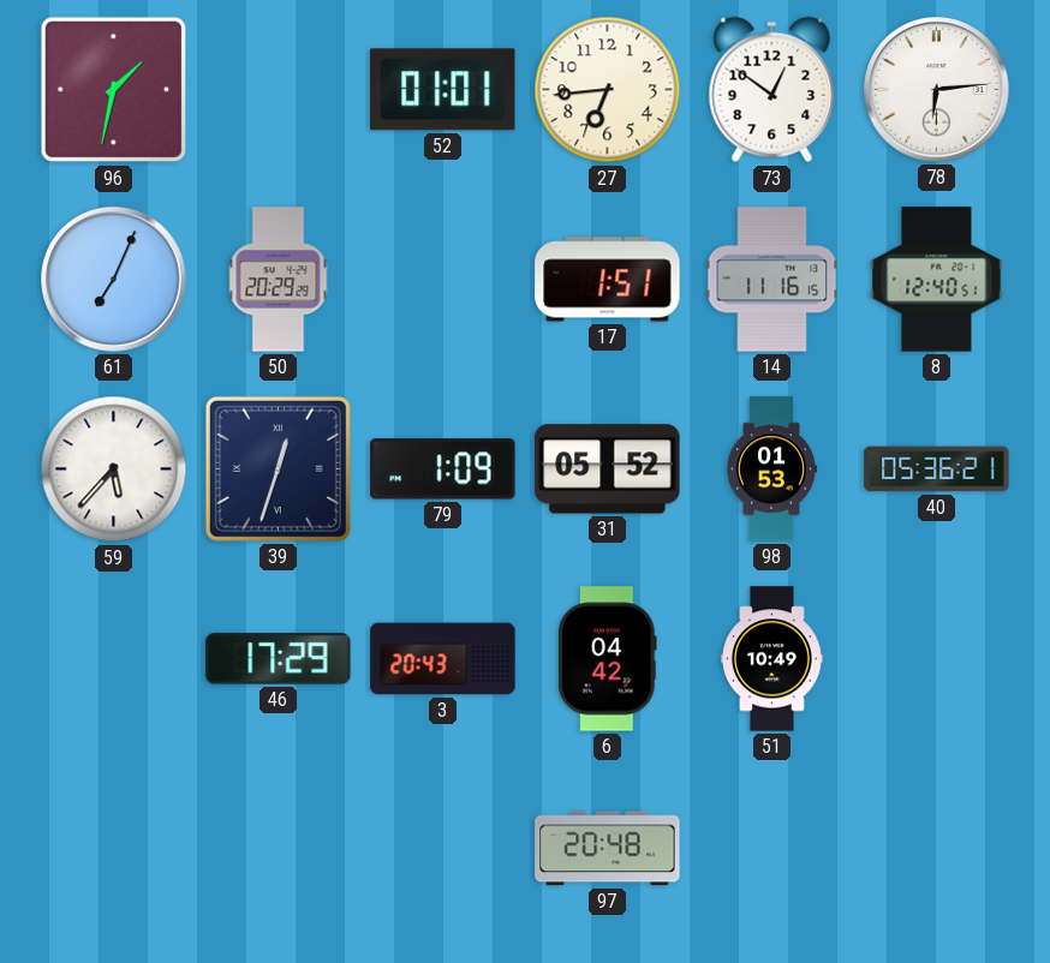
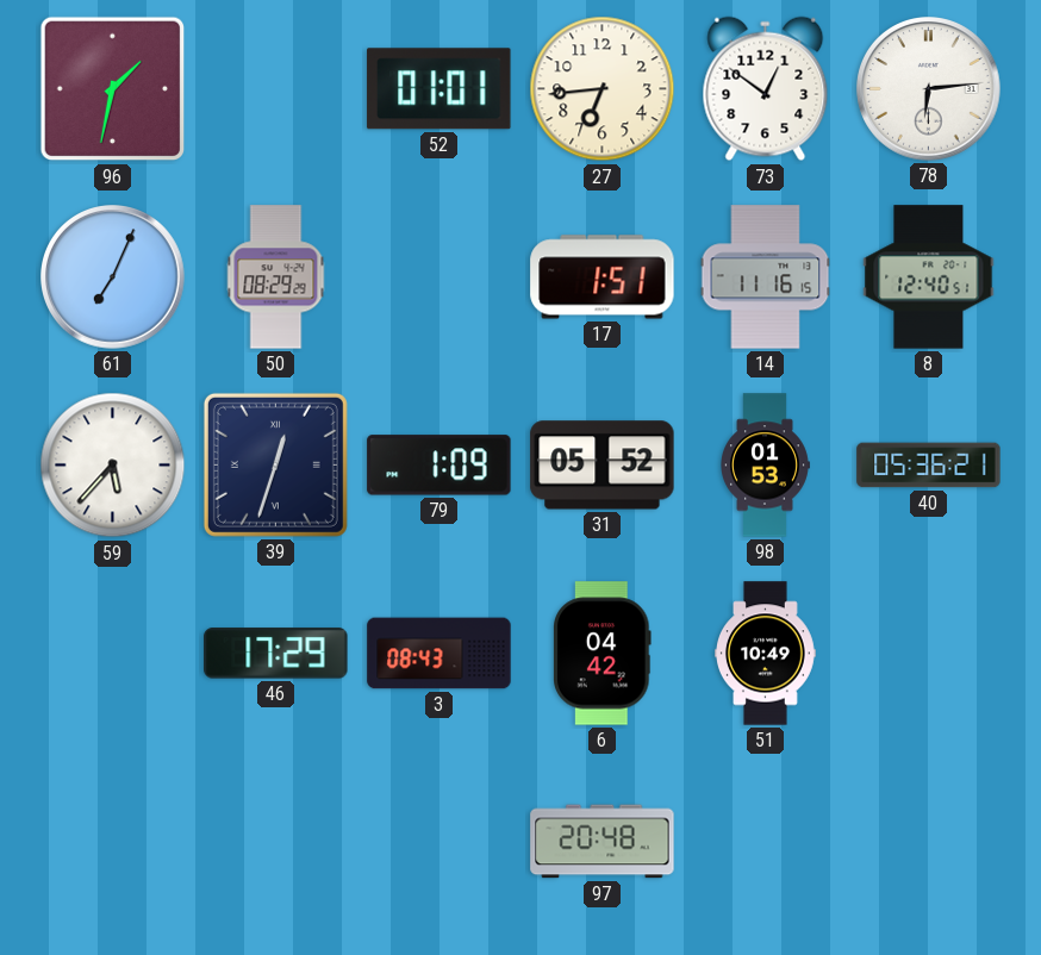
50: 20:29 -> 08:29 (276, 277)
3: 20:43 -> 08:43 (440, 654)
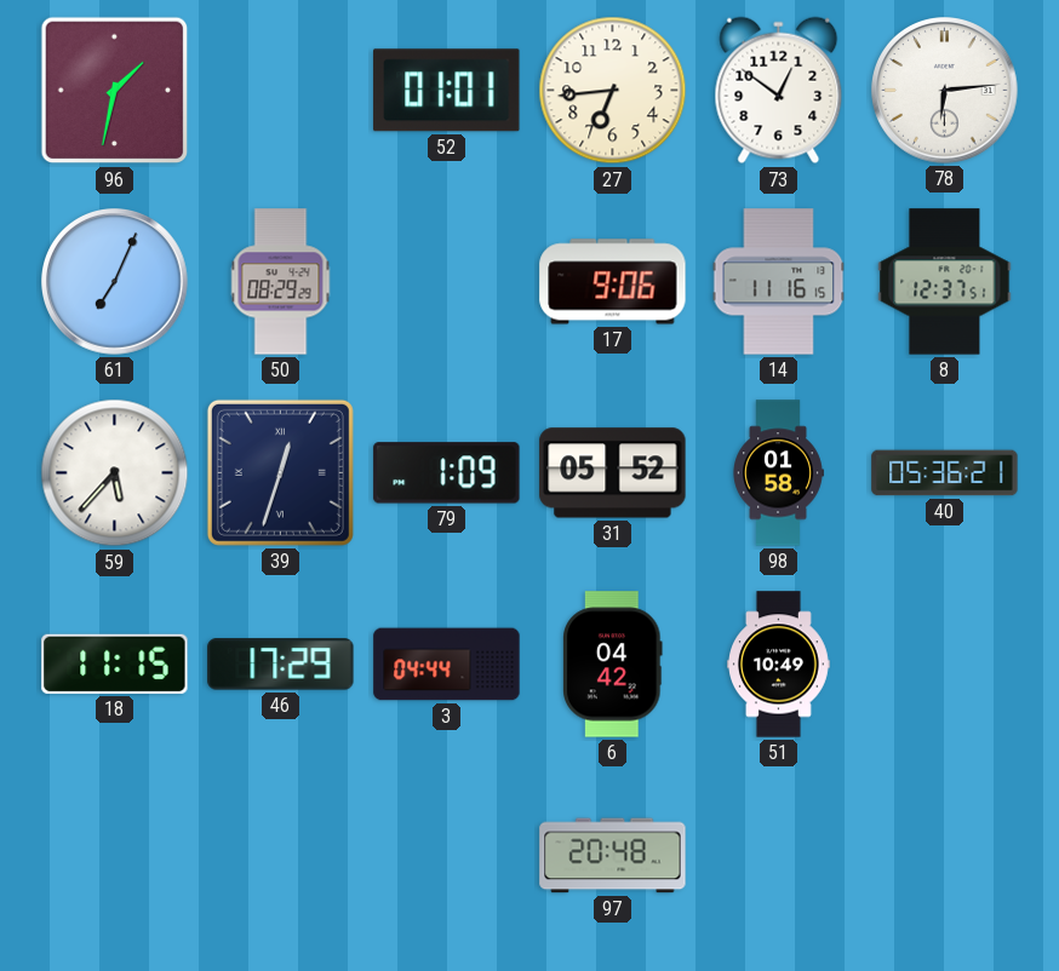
17: 1:51 -> 9:06 (613, 282)
8: 12:40 -> 12:37 (945, 282)
98: 01:53 -> 01:58 (779, 473)
18: none -> 11:15 (115, 663)
3: 08:43 -> 04:44 (447, 665)
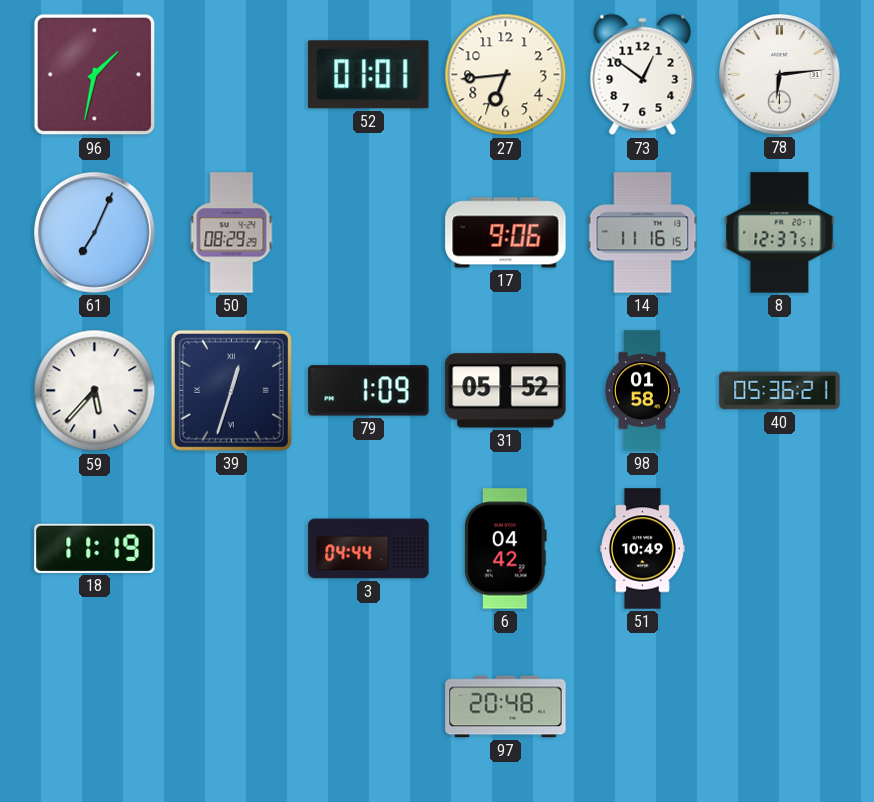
18: 11:15 -> 11:19 (95, 548)
46: 17:29 -> none (281, 665)
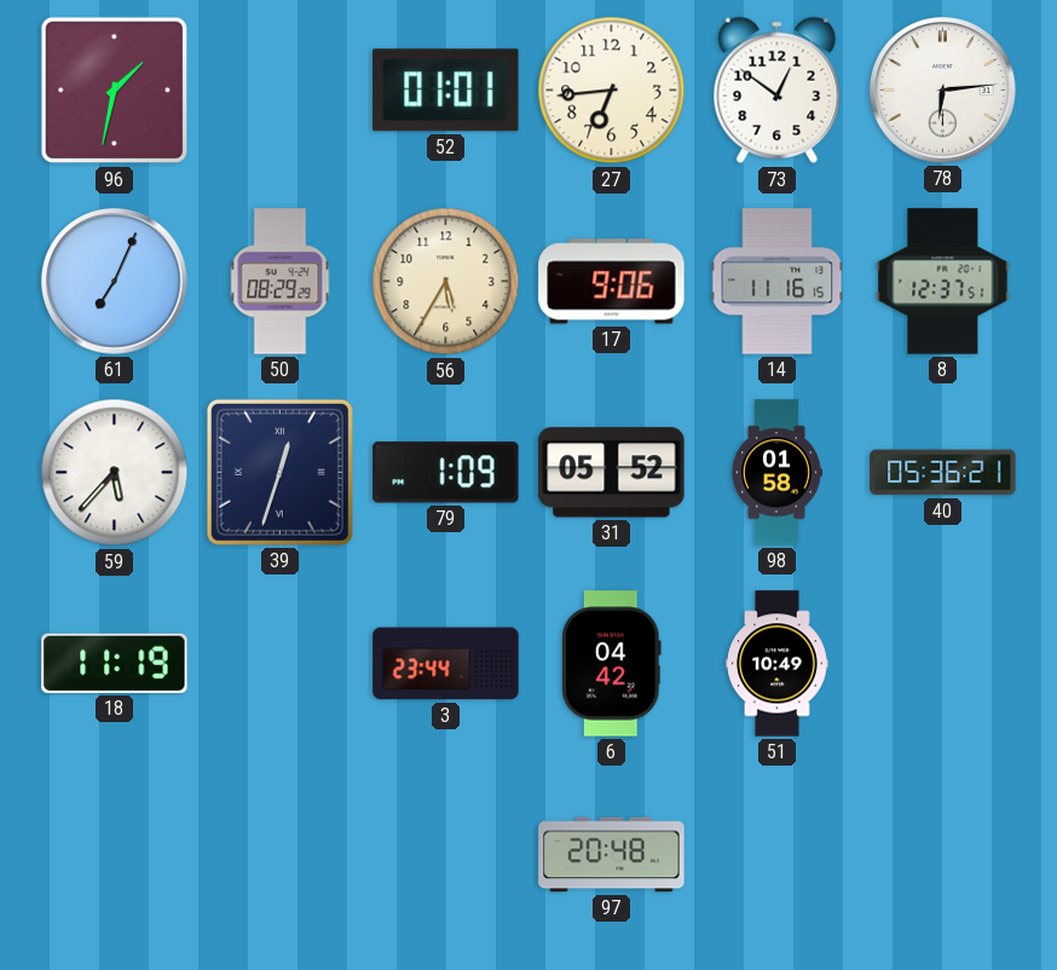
56: none -> 5:35 (446, 282)
3: 04:44 -> 23:44 (446, 664)
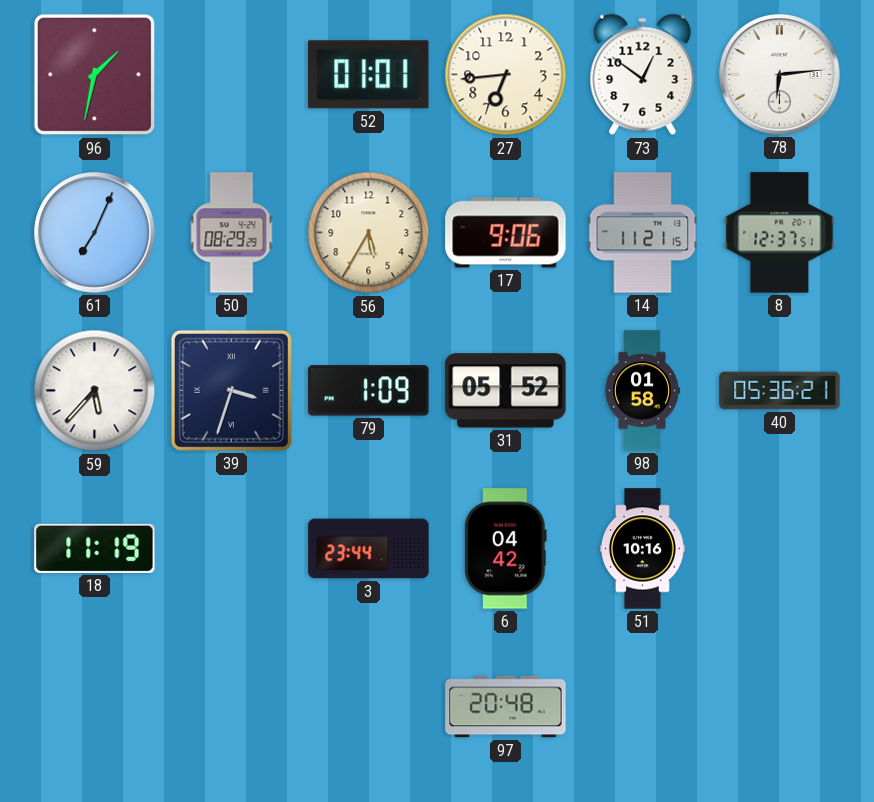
14: 11:16 -> 11:21 (643, 233)
39: 12:33 -> 3:33 (231, 390)
51: 10:49 -> 10:16 (643, 549)
